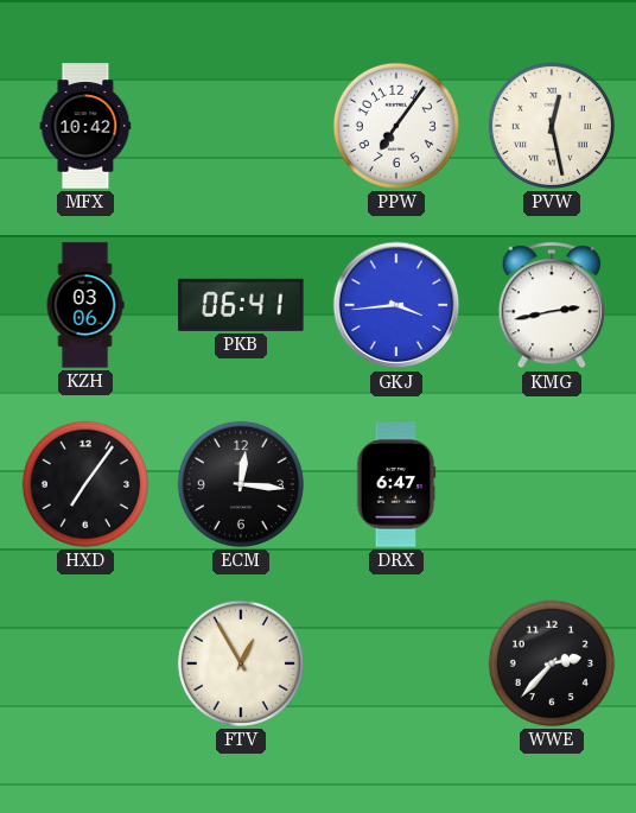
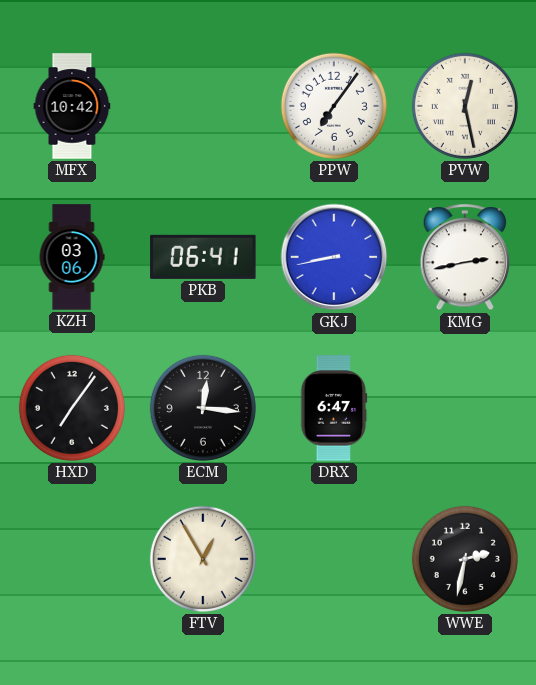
GKJ: 3:44 -> 8:43 (334, 257)
WWE: 2:37 -> 2:32 (465, 559)
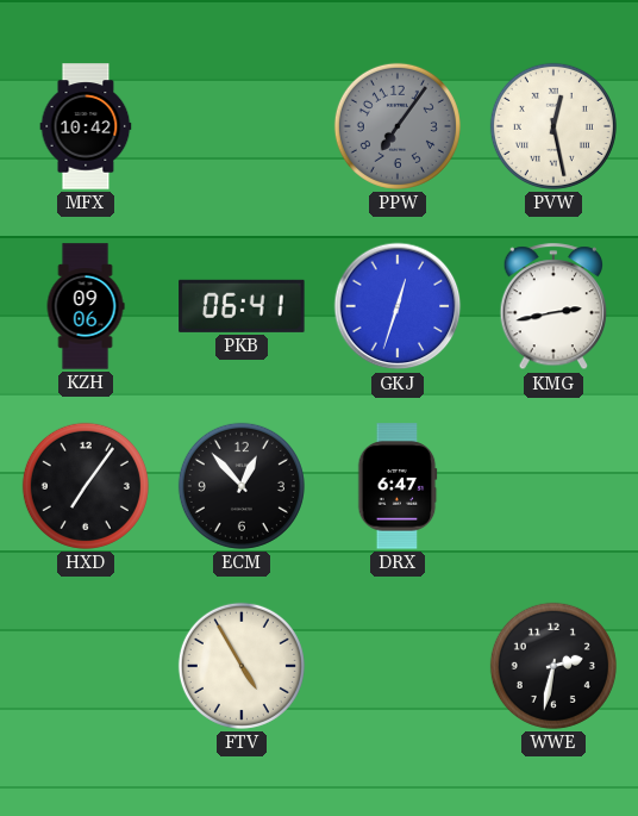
PPW dial: white -> grey (398, 126)
KZH: 03:06 -> 09:06 (86, 306)
GKJ: 8:43 -> 12:33 (398, 306)
ECM: 12:16 -> 12:53 (242, 486)
FTV: 12:55 -> 4:55 (242, 666)
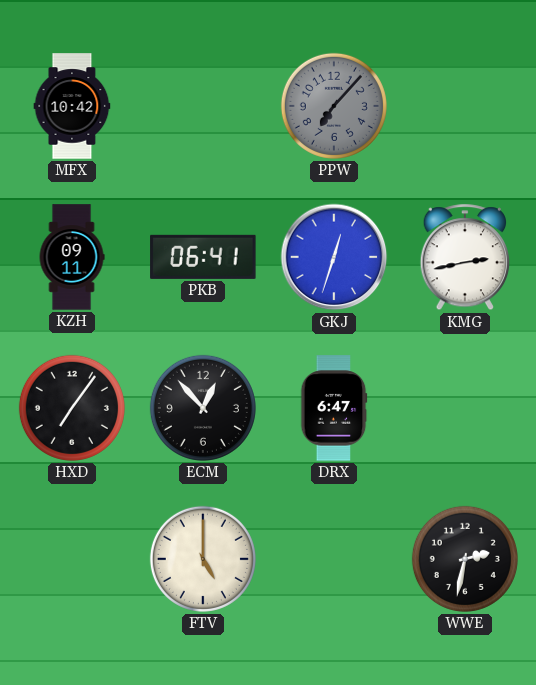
PPW: 7:06 -> 7:07 (334, 106)
PVW: 12:28 -> none (553, 126)
KZH: 09:06 -> 09:11 (72, 257)
FTV: 4:55 -> 5:00 (203, 559)
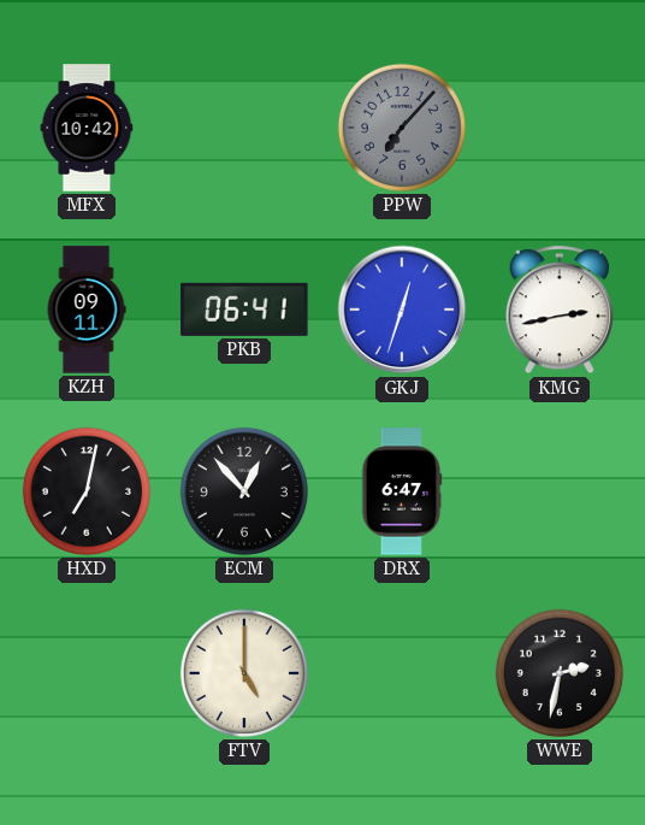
HXD: 7:06 -> 7:02 (87, 491)
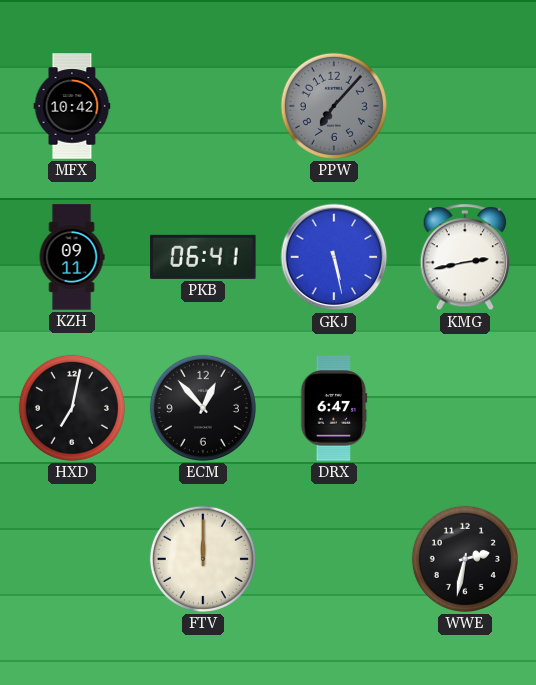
GKJ: 12:33 -> 5:28 (334, 257)
FTV: 5:00 -> 12:00 (203, 559)
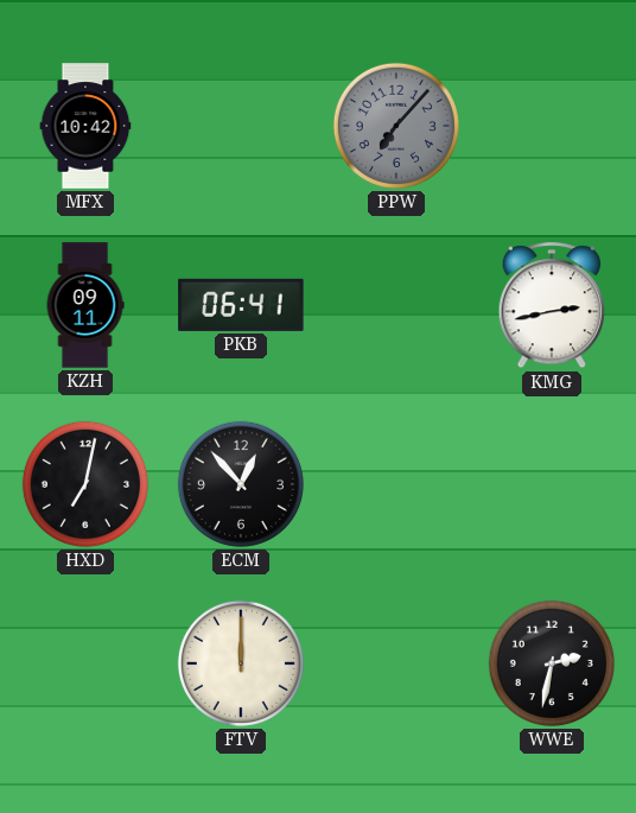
GKJ: 5:28 -> none (334, 257)
DRX: 6:47 -> none (334, 408)
